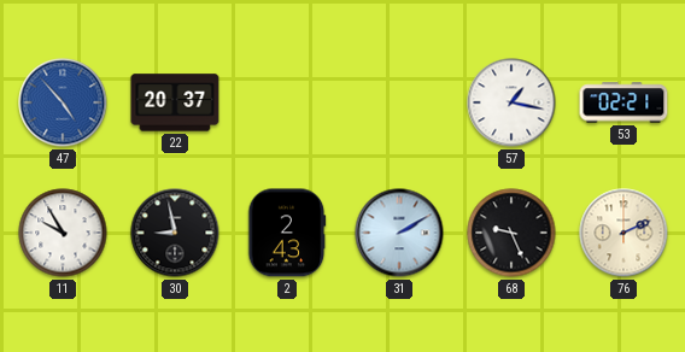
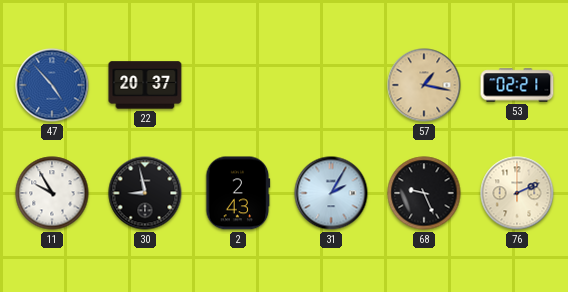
57 dial: white -> champagne (424, 85)
31: 2:10 -> 2:05 (331, 193)
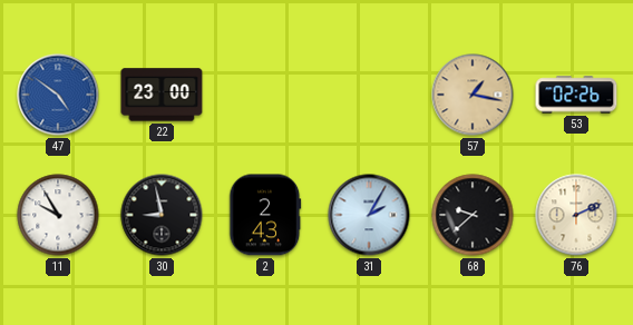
47: 4:53 -> 4:51 (58, 95)
22: 20:37 -> 23:00 (162, 95)
53: 02:21 -> 02:26 (576, 95)
68: 9:26 -> 9:38 (473, 215)
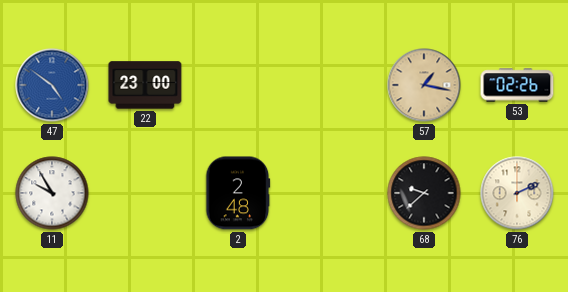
30: 8:58 -> none (162, 215)
2: 2:43 -> 2:48 (238, 193)
31: 2:05 -> none (369, 215)
